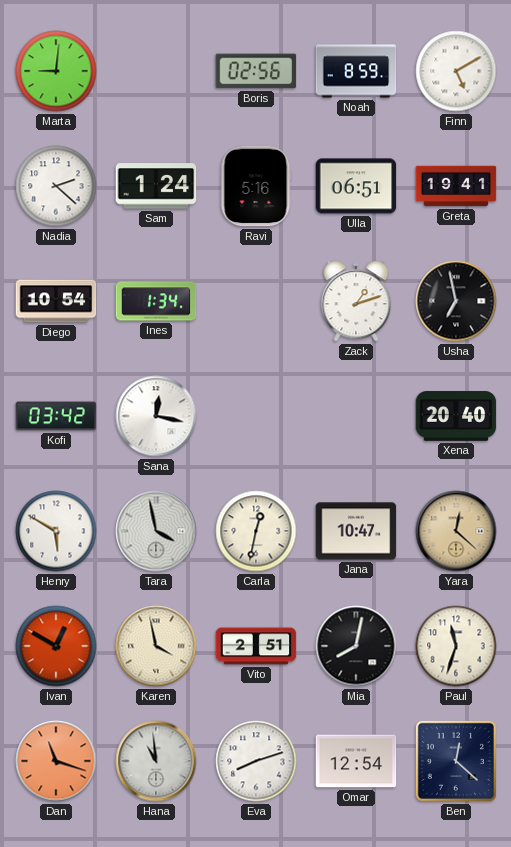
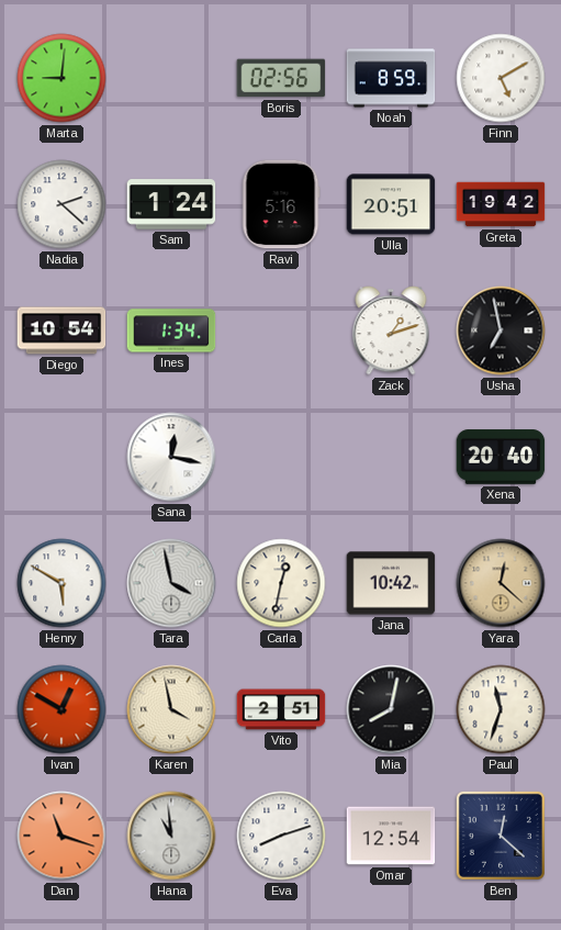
Ulla: 06:51 -> 20:51 (391, 204)
Greta: 19:41 -> 19:42 (501, 204)
Kofi: 03:42 -> none (56, 416)
Jana: 10:47 -> 10:42 (391, 583)
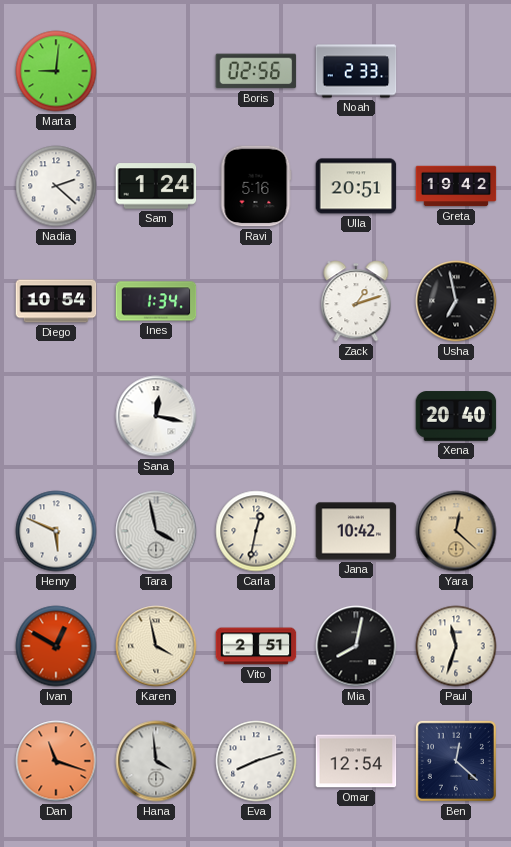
Noah: 8:59 -> 2:33 (356, 71)
Finn: 5:10 -> none (501, 78)
Henry: 5:50 -> 5:49 (56, 531)
Hana: 10:59 -> 3:59 (156, 761)
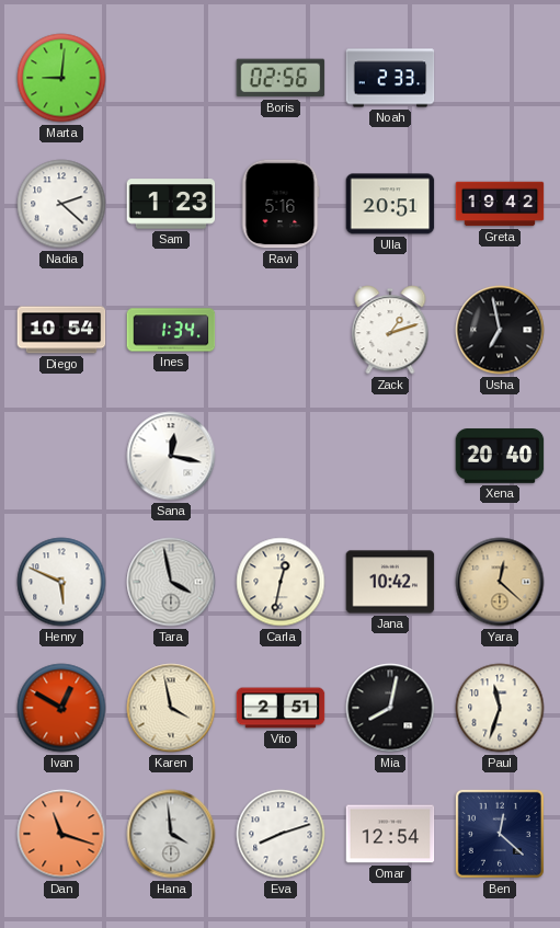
Sam: 1:24 -> 1:23 (171, 204)
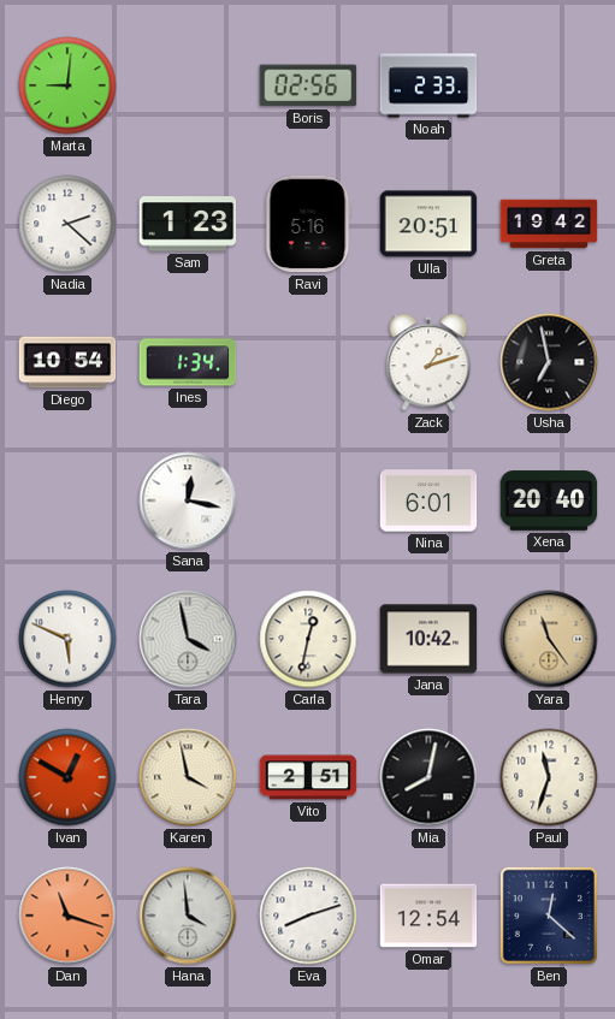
Nina: none -> 6:01 (428, 500)
Yara: 12:22 -> 11:24 (549, 639)
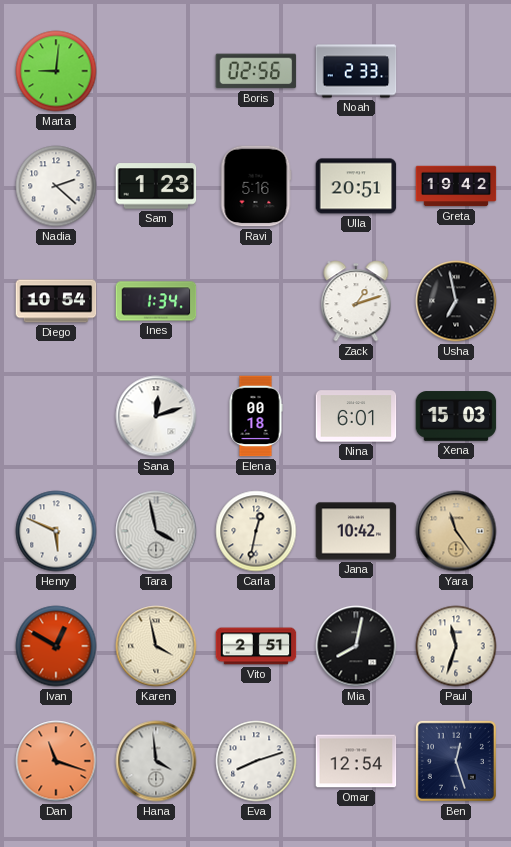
Sana: 12:17 -> 12:12 (156, 416)
Elena: none -> 00:18 (256, 416)
Xena: 20:40 -> 15:03 (456, 416)
Ben: 12:22 -> 12:27 (456, 761)
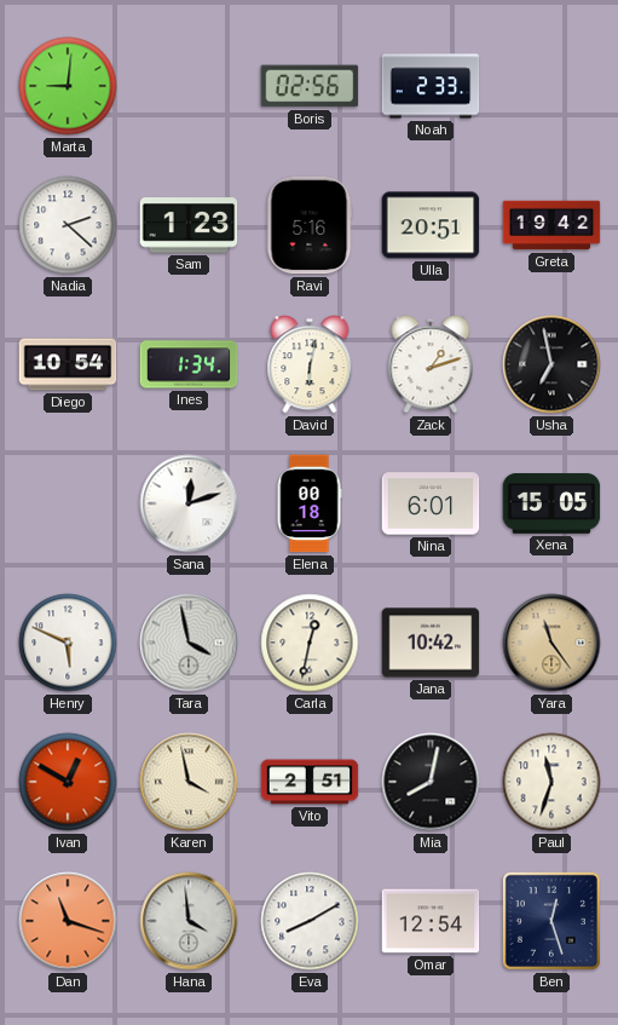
David: none -> 6:02 (310, 364)
Xena: 15:03 -> 15:05 (551, 503)
Eva: 8:12 -> 8:10 (310, 921)
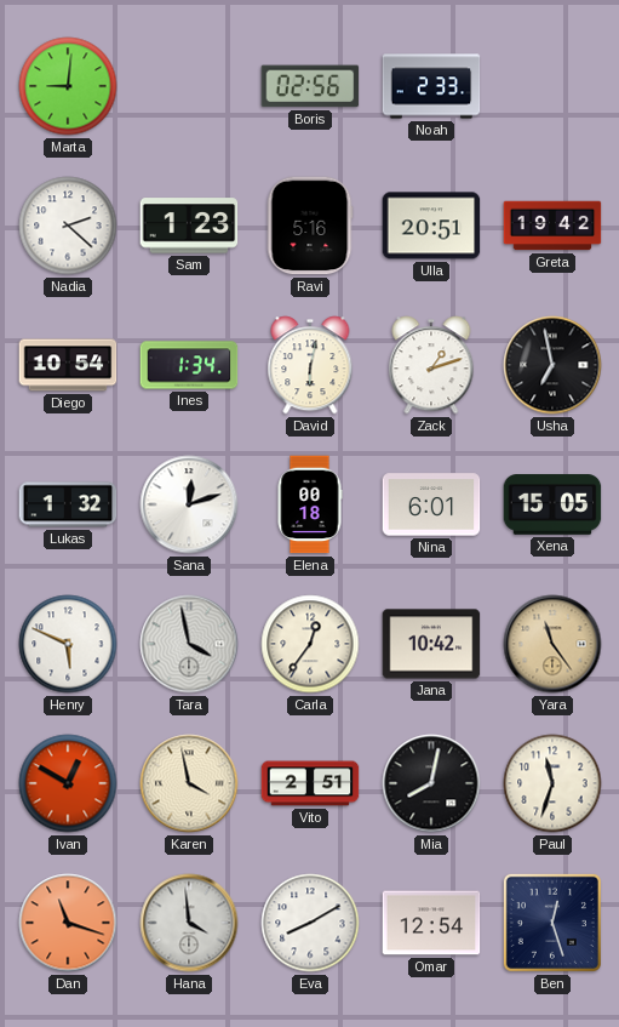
Lukas: none -> 1:32 (68, 504)
Carla: 12:32 -> 12:36 (310, 644)
